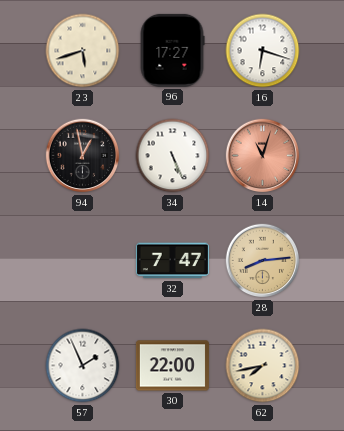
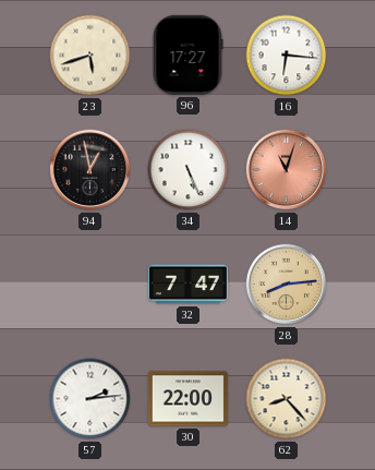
16: 6:18 -> 6:16 (287, 56)
57: 1:56 -> 2:14 (90, 399)
62: 7:43 -> 8:23 (287, 399)
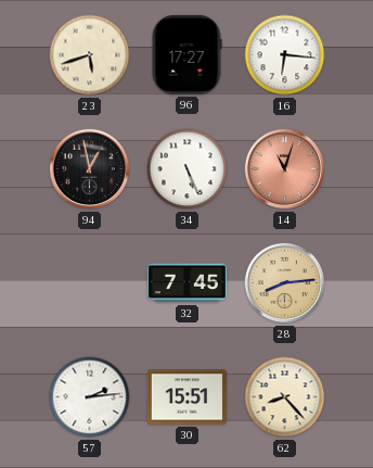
32: 7:47 -> 7:45 (186, 283)
30: 22:00 -> 15:51 (186, 397)
